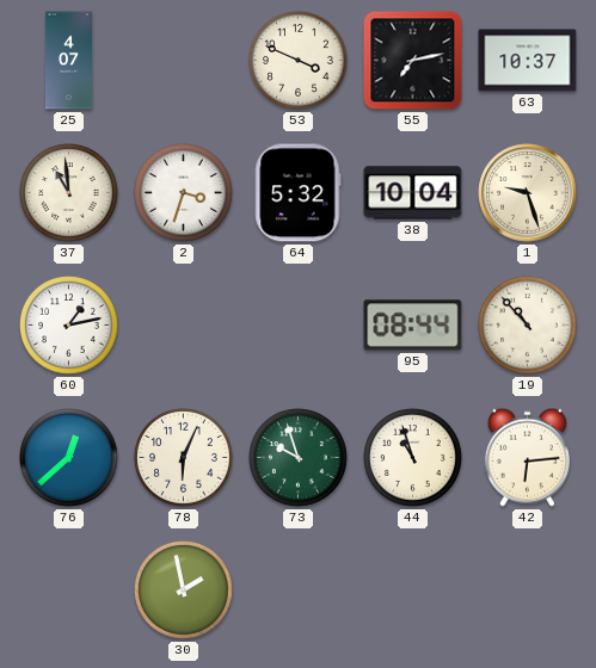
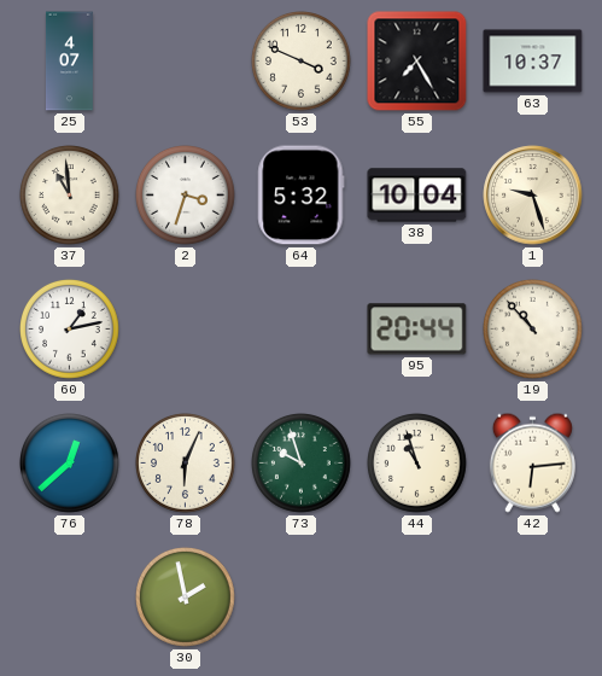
55: 7:13 -> 7:25 (417, 62)
95: 08:44 -> 20:44 (417, 330)
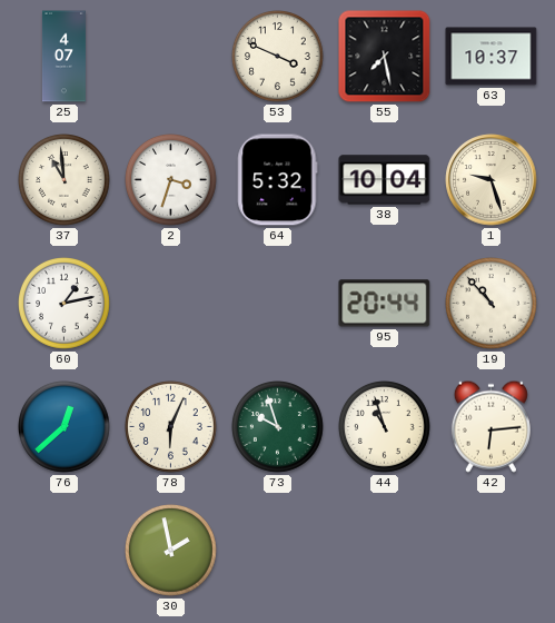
55: 7:25 -> 7:28 (385, 57)
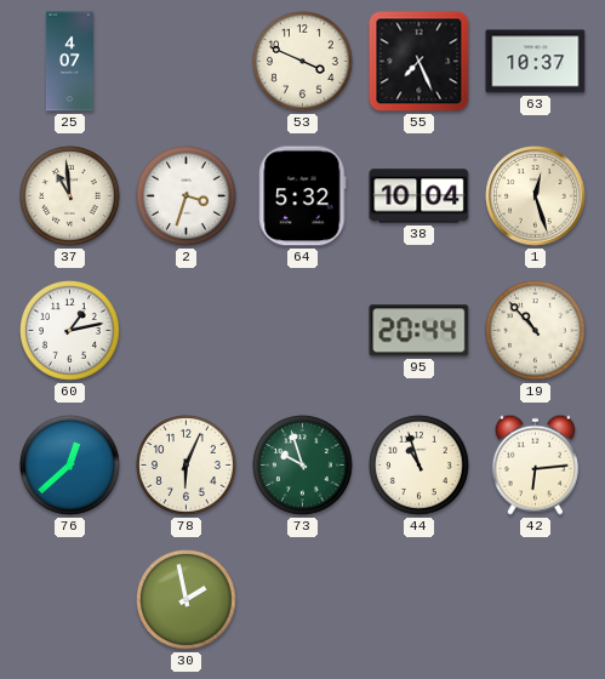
55: 7:28 -> 7:26 (419, 62)
1: 9:27 -> 12:27 (536, 196)
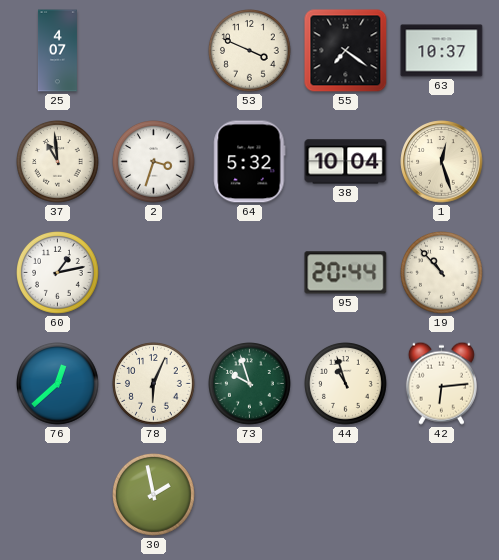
55: 7:26 -> 7:21 (346, 51)
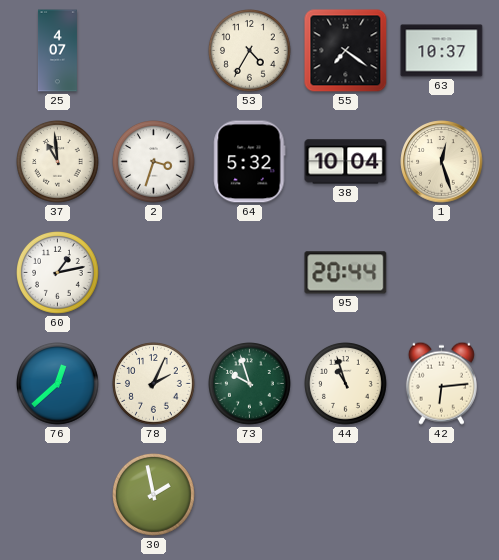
53: 3:49 -> 4:35 (250, 51)
19: 10:53 -> none (442, 273)
78: 6:04 -> 2:04 (154, 384)
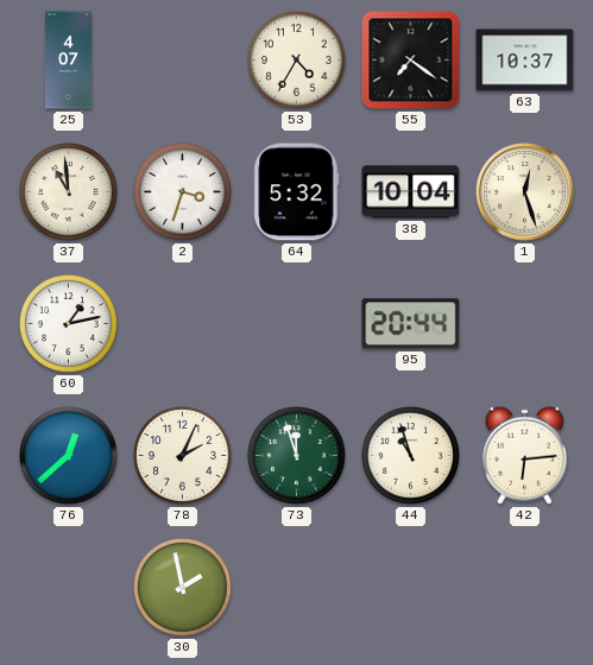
73: 9:57 -> 11:57 (297, 456)
